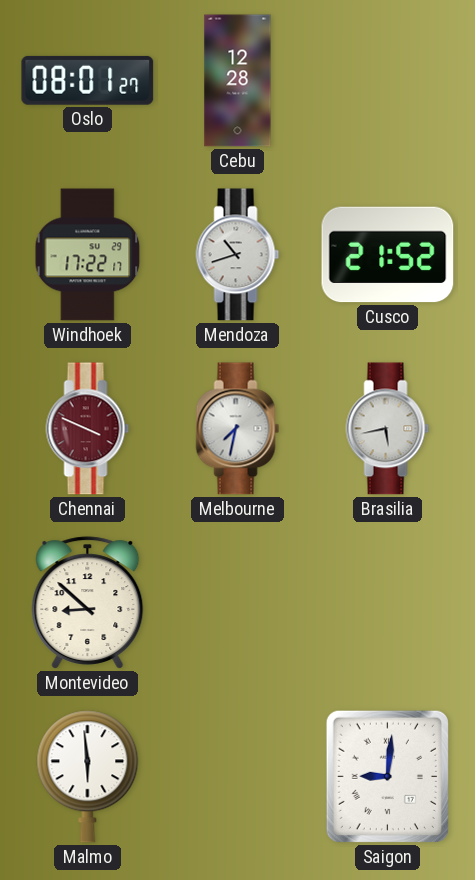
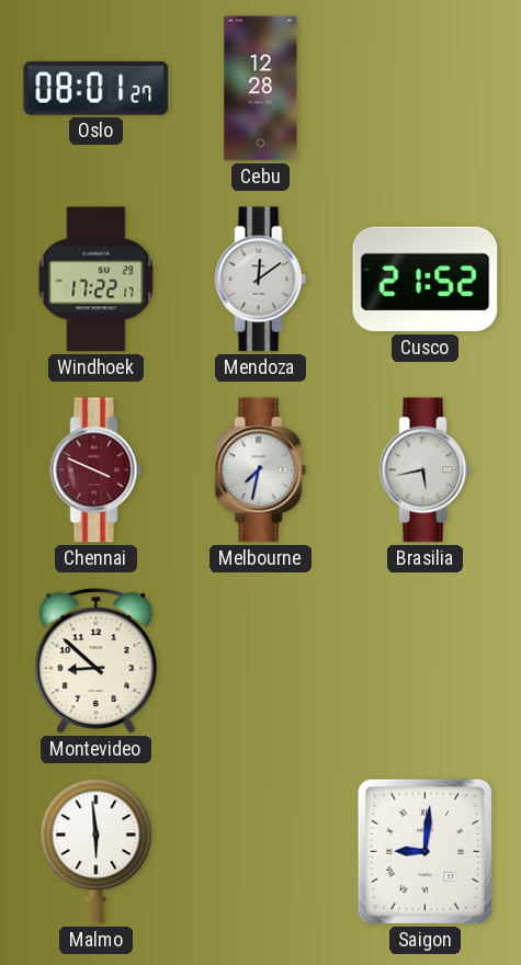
Mendoza: 10:42 -> 12:09 (261, 280)
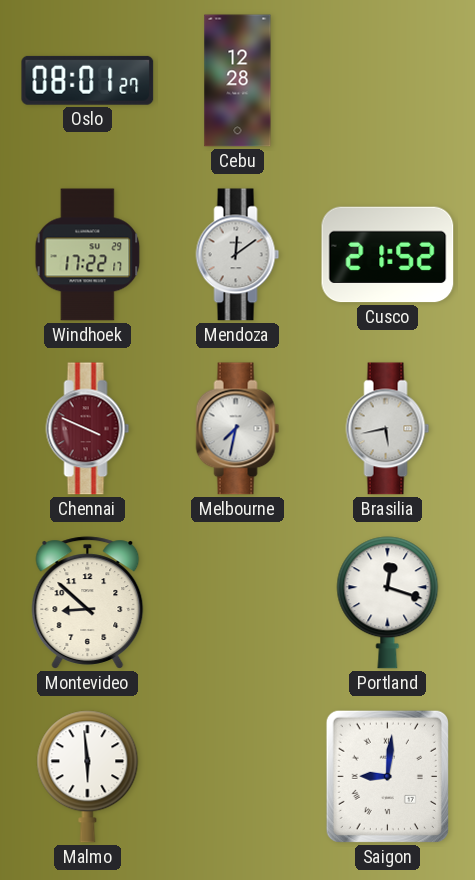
Portland: none -> 12:18 (388, 603)
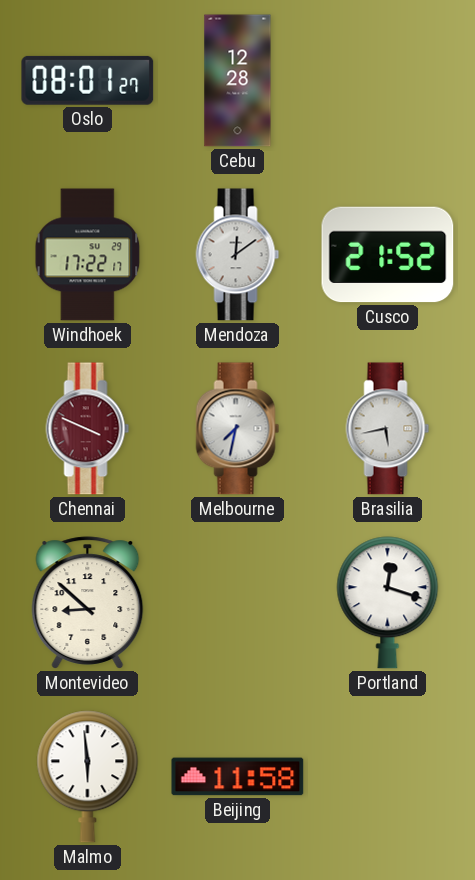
Beijing: none -> 11:58 (238, 777)
Saigon: 9:01 -> none (387, 776)
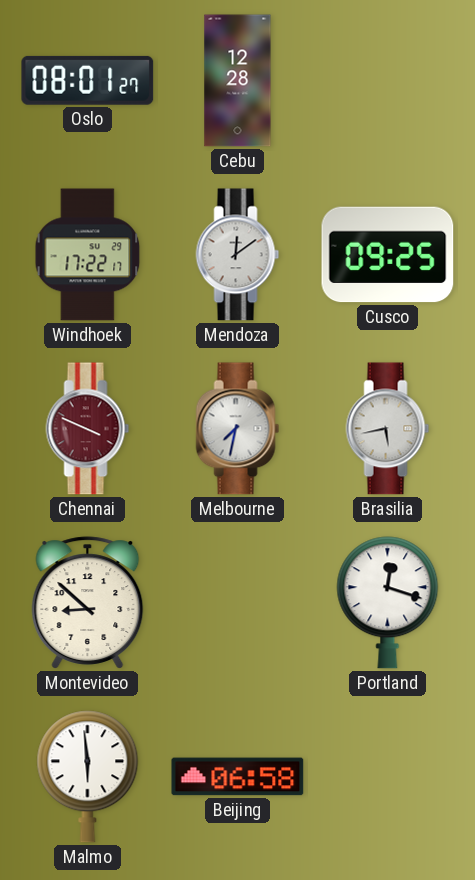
Cusco: 21:52 -> 09:25 (388, 255)
Beijing: 11:58 -> 06:58 (238, 777)
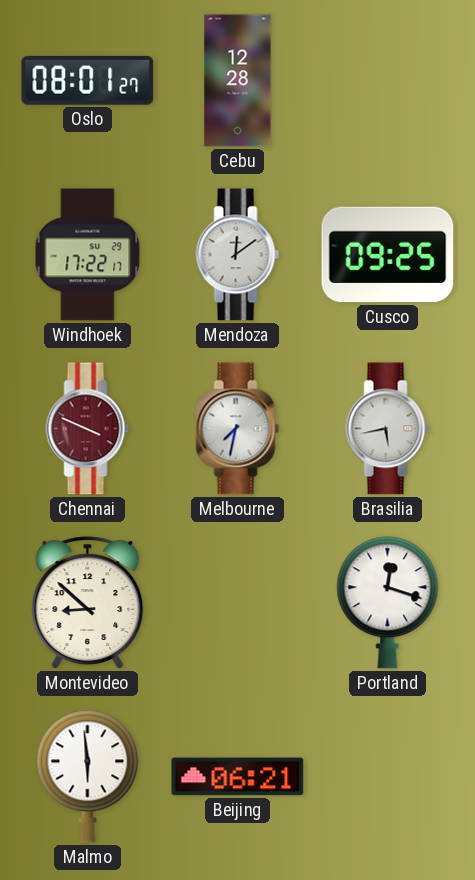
Beijing: 06:58 -> 06:21 (238, 777)
